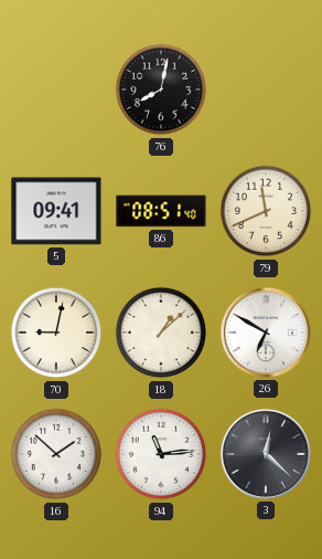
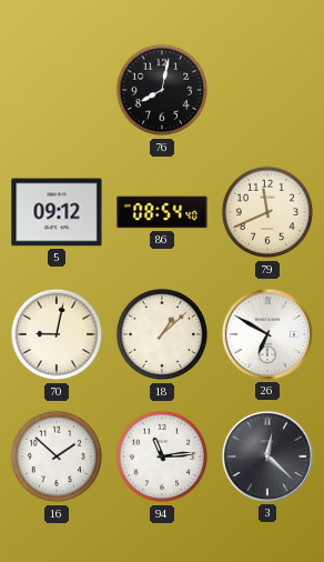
5: 09:41 -> 09:12 (57, 212)
86: 08:51 -> 08:54 (162, 212)
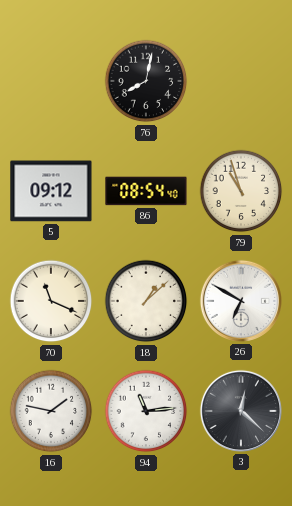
79: 11:41 -> 10:57 (241, 191)
70: 9:02 -> 11:19 (51, 301)
16: 1:52 -> 1:47 (51, 411)
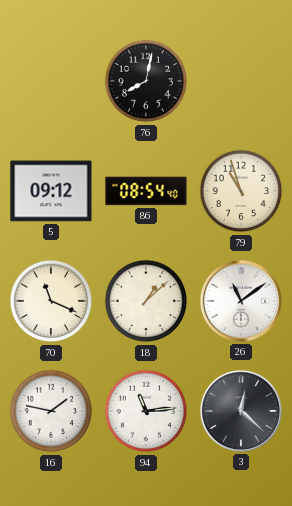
26: 6:50 -> 11:09 (241, 301)
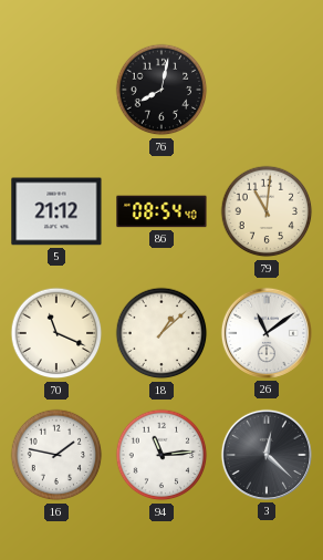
5: 09:12 -> 21:12 (56, 211)
79: 10:57 -> 11:01 (267, 211)
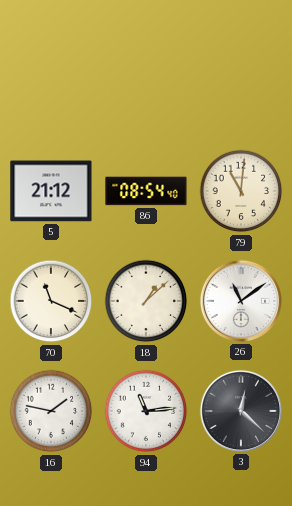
76: 8:02 -> none (161, 90)
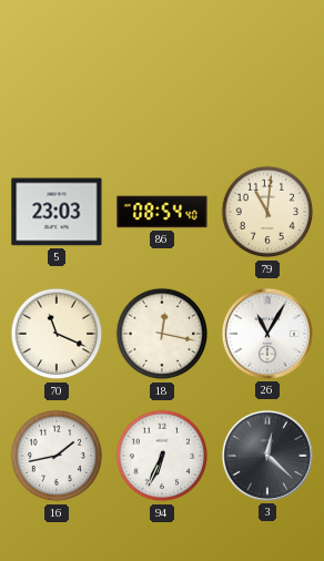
5: 21:12 -> 23:03 (57, 212)
18: 1:08 -> 12:17 (162, 334)
26: 11:09 -> 11:05 (267, 334)
16: 1:47 -> 1:43 (57, 456)
94: 11:14 -> 6:34 (162, 456)
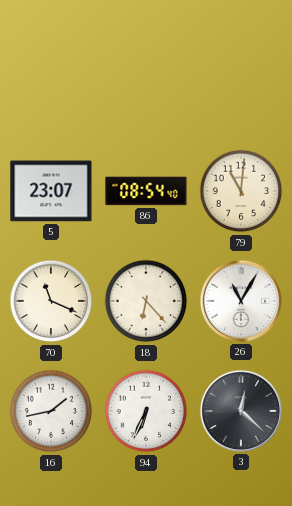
5: 23:03 -> 23:07 (51, 191)
18: 12:17 -> 6:23 (146, 301)
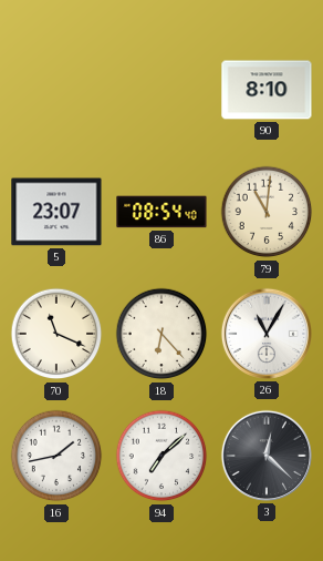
90: none -> 8:10 (267, 90)
94: 6:34 -> 7:08 (161, 456)
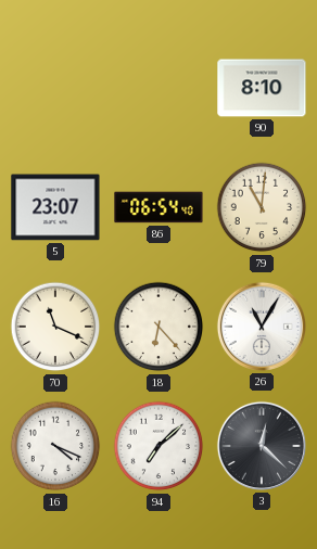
86: 08:54 -> 06:54 (158, 207)
16: 1:43 -> 4:19 (55, 446)
